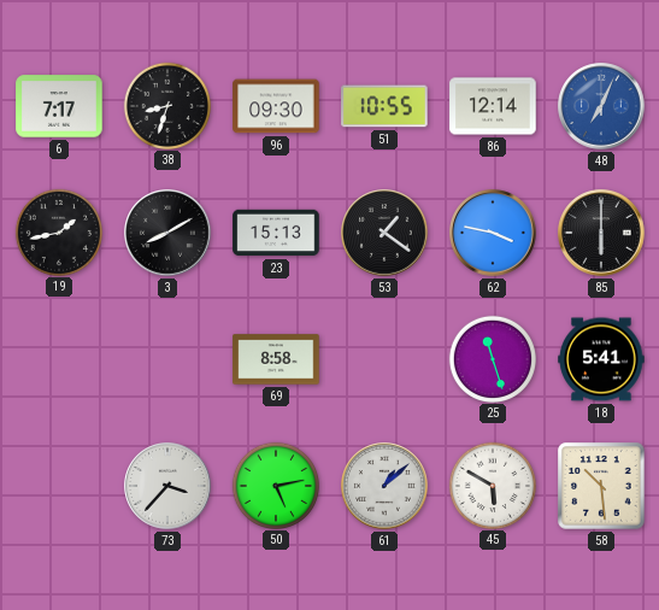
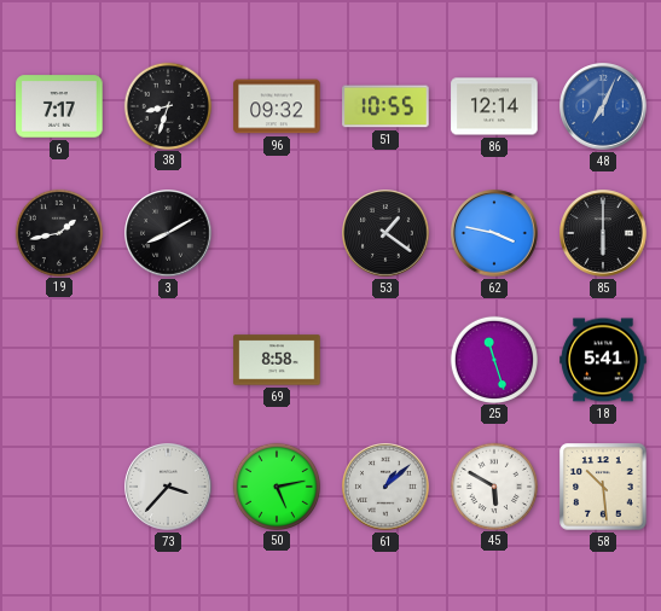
96: 09:30 -> 09:32 (277, 106)
23: 15:13 -> none (276, 233)
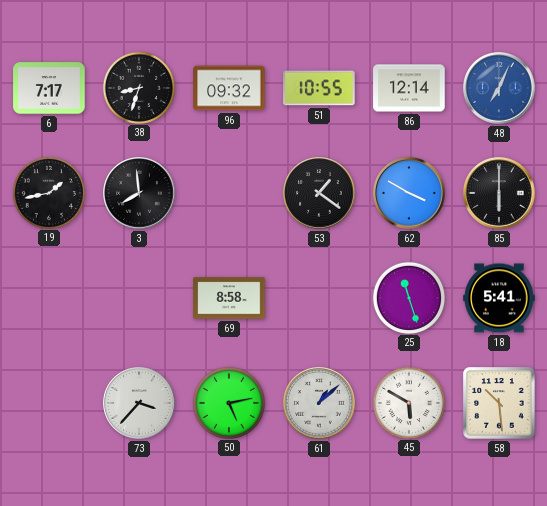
3: 8:10 -> 7:59 (139, 193)
62: 3:47 -> 3:50 (409, 193)
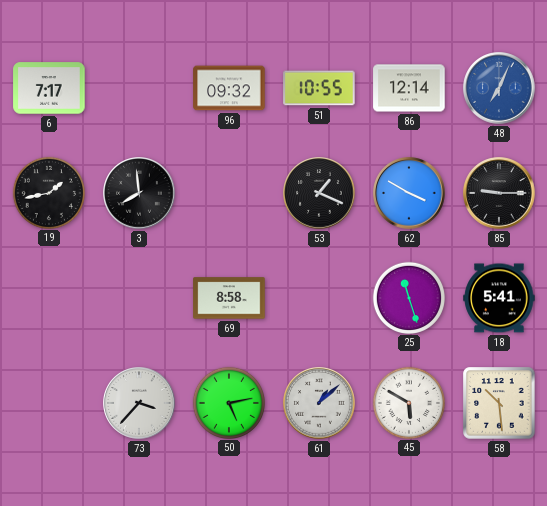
38: 8:33 -> none (138, 87)
53: 1:21 -> 1:19 (319, 193)
85: 6:00 -> 9:15 (499, 193)
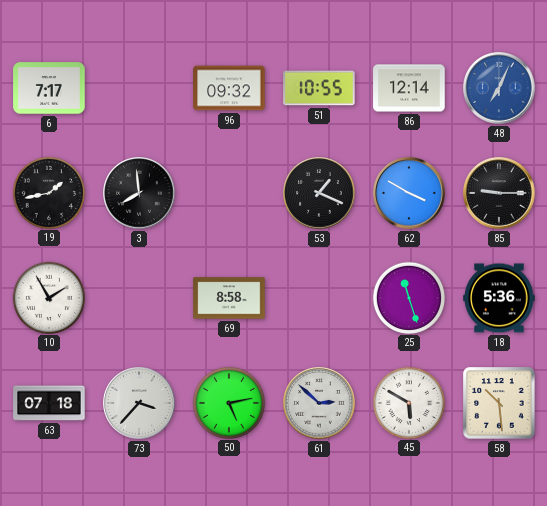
10: none -> 1:55 (48, 297)
18: 5:41 -> 5:36 (499, 298)
63: none -> 07:18 (49, 403)
61: 1:08 -> 2:52 (319, 403)
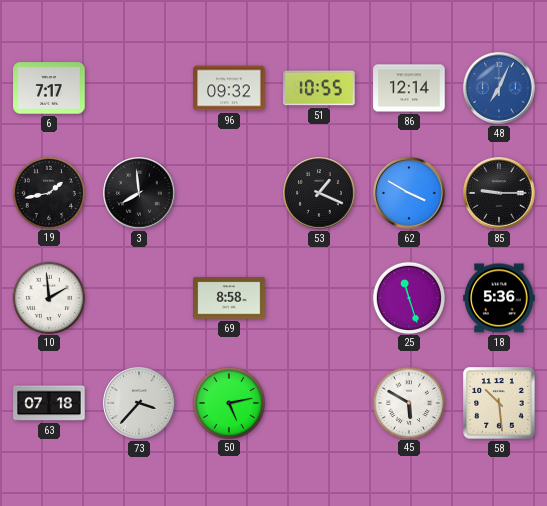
10: 1:55 -> 1:59 (48, 297)
61: 2:52 -> none (319, 403)
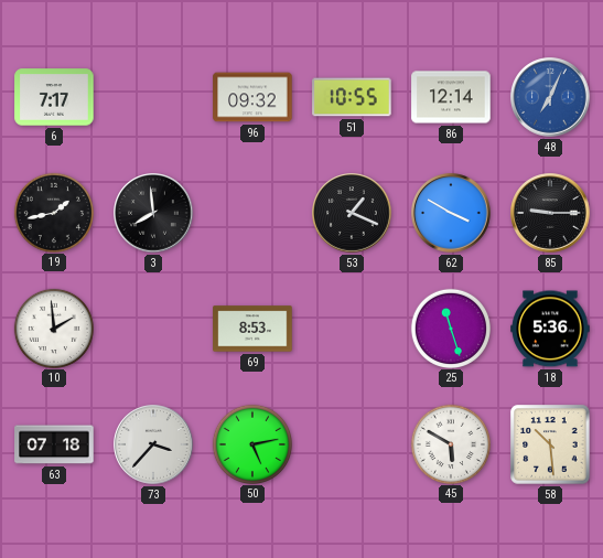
69: 8:58 -> 8:53 (252, 329)
